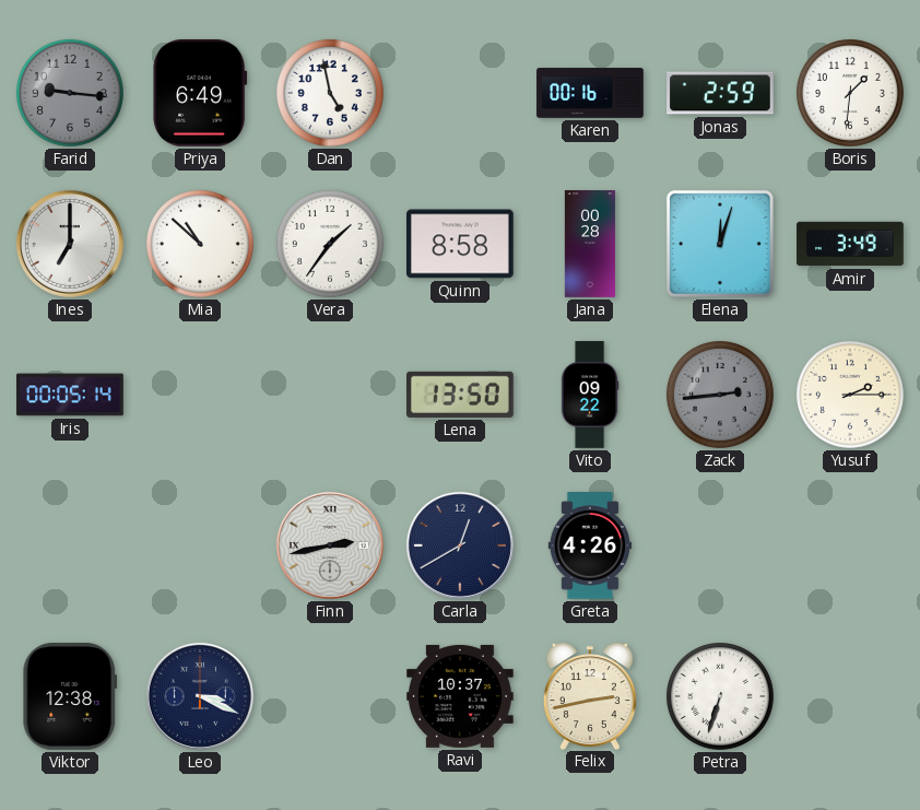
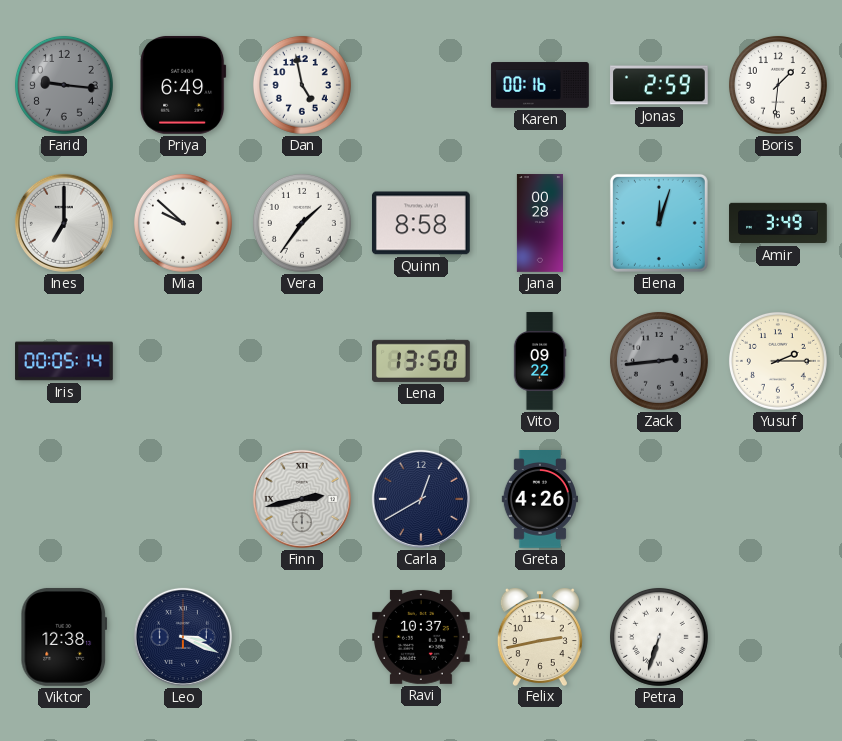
Mia: 10:52 -> 9:52 (183, 223)
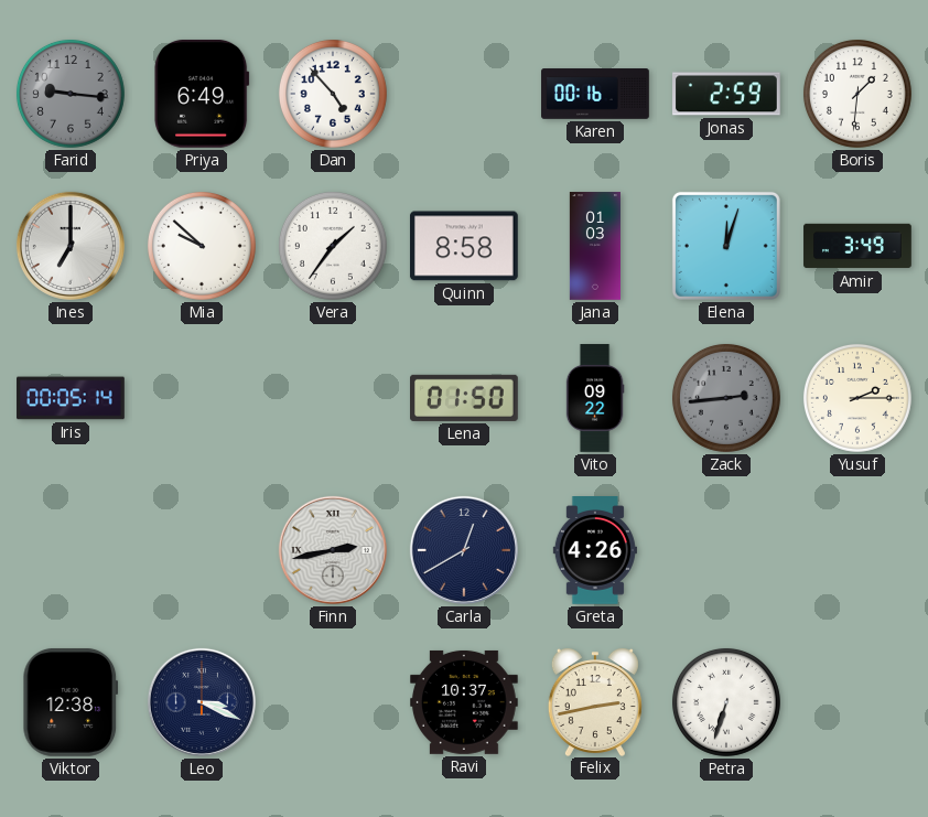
Dan: 4:58 -> 4:53 (333, 94)
Jana: 00:28 -> 01:03 (594, 246)
Lena: 13:50 -> 01:50 (465, 398)
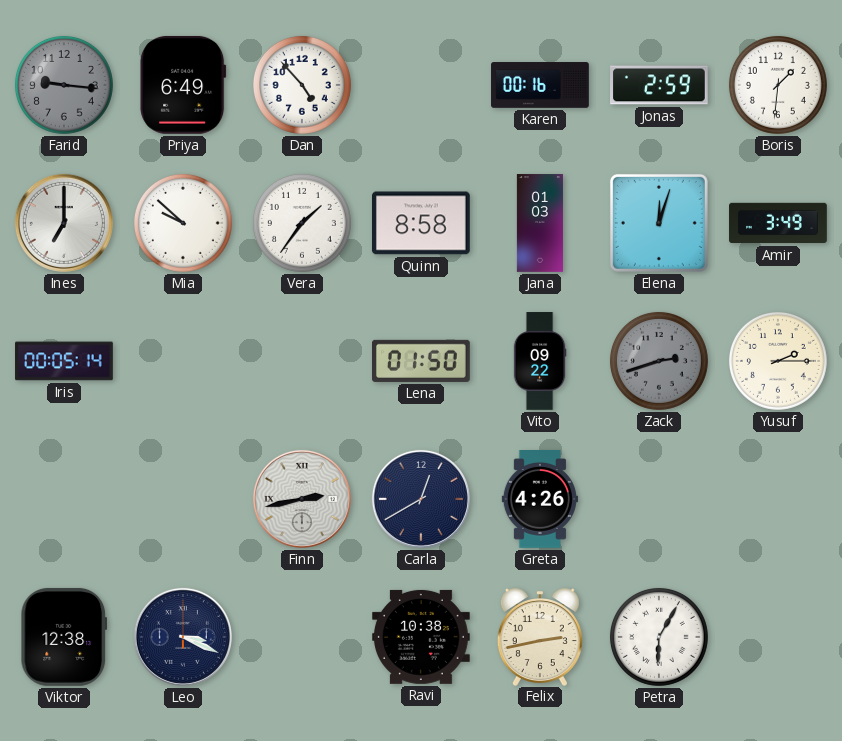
Zack: 2:44 -> 2:42 (659, 361)
Ravi: 10:37 -> 10:38 (422, 637)
Petra: 6:33 -> 6:05 (659, 637)
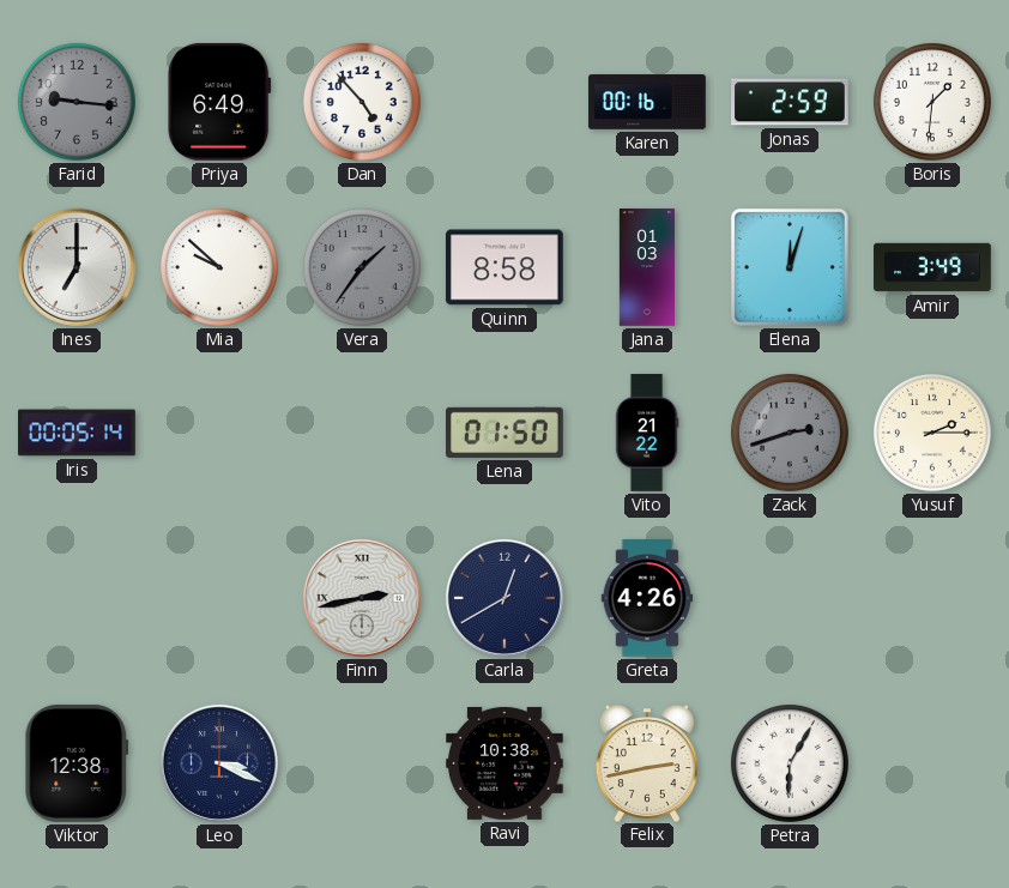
Vera dial: white -> grey (362, 267)
Vito: 09:22 -> 21:22 (647, 433)
